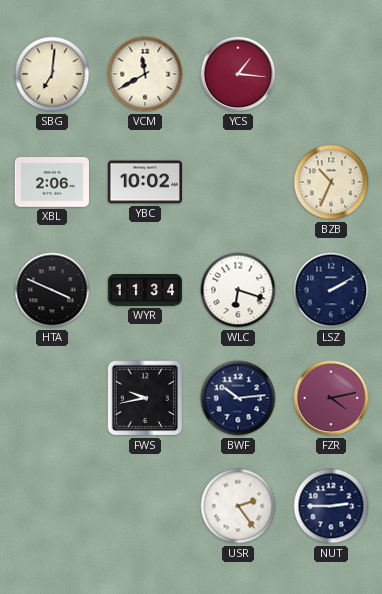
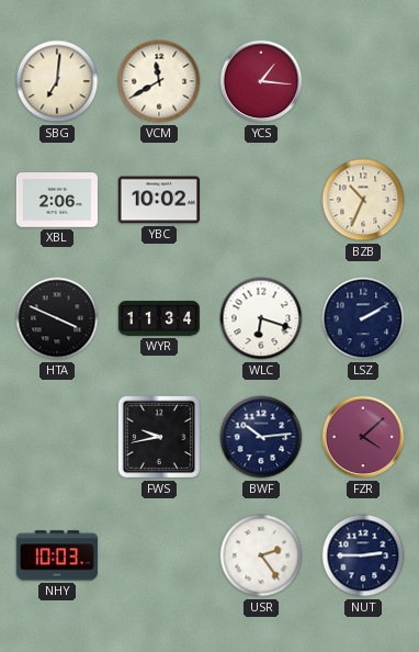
FZR: 4:13 -> 4:08 (363, 437)
NHY: none -> 10:03 (56, 555)
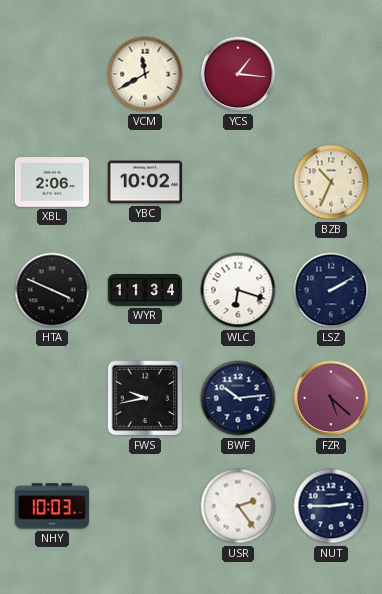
SBG: 7:01 -> none (57, 81)
FZR: 4:08 -> 5:22 (331, 398)
